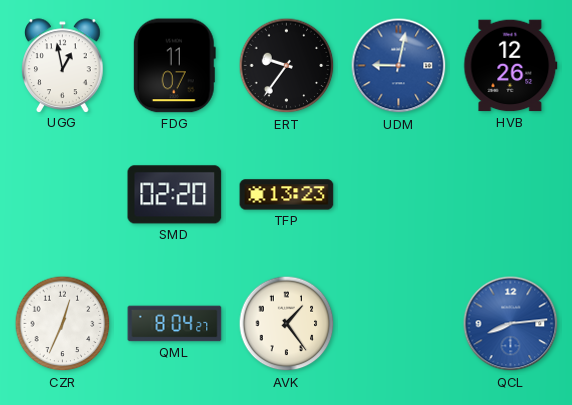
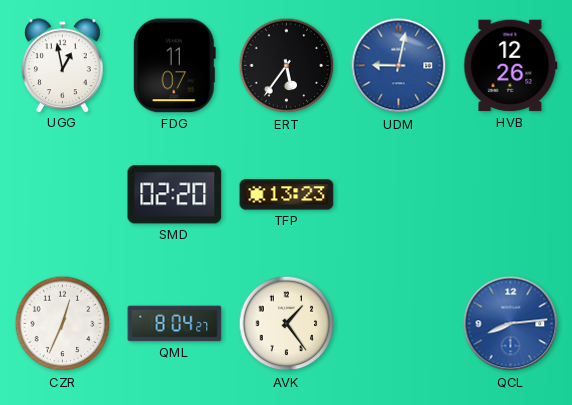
ERT: 9:36 -> 5:36 (287, 66)
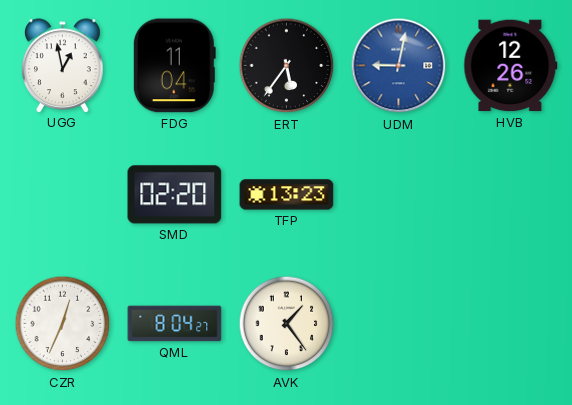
FDG: 11:07 -> 11:04 (174, 66)
QCL: 8:14 -> none (511, 324)
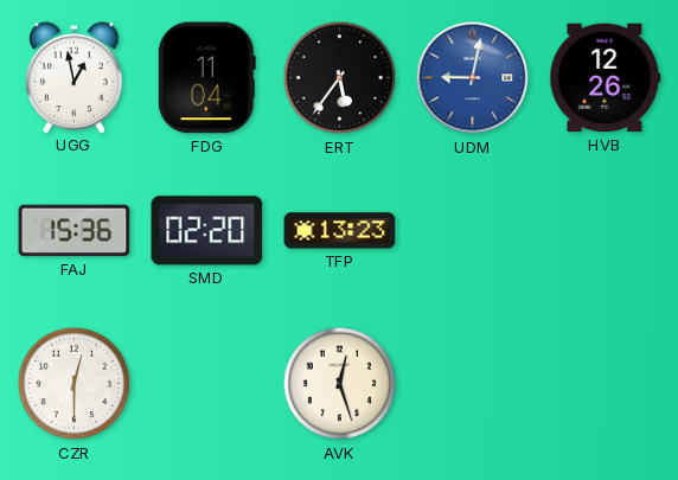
FAJ: none -> 15:36 (75, 231)
CZR: 12:34 -> 12:30 (75, 384)
QML: 8:04 -> none (175, 324)
AVK: 1:24 -> 12:27 (340, 384)
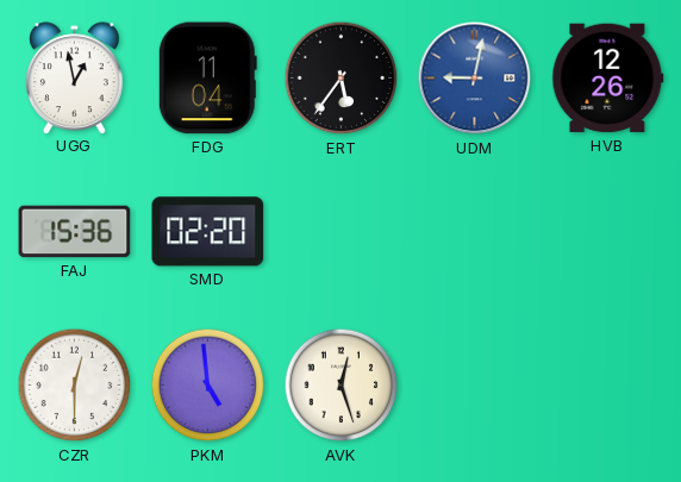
TFP: 13:23 -> none (340, 231)
PKM: none -> 4:59 (208, 386)
